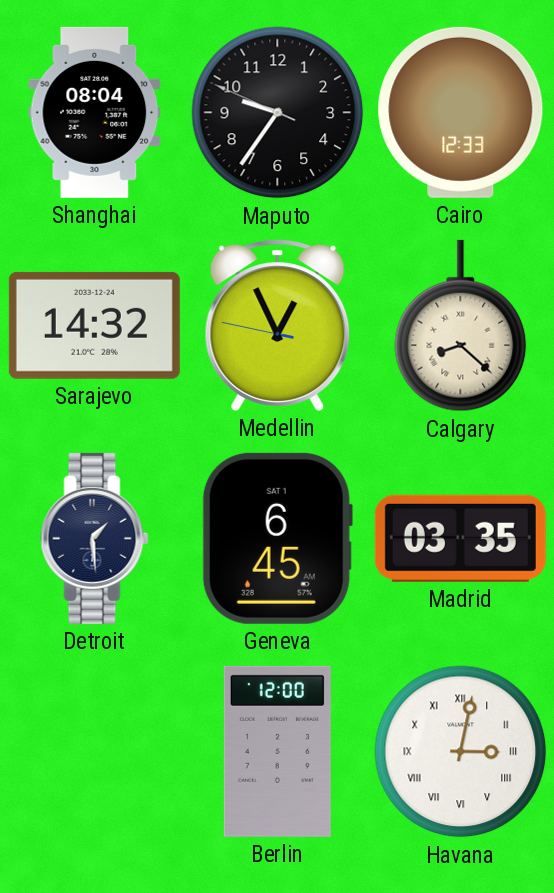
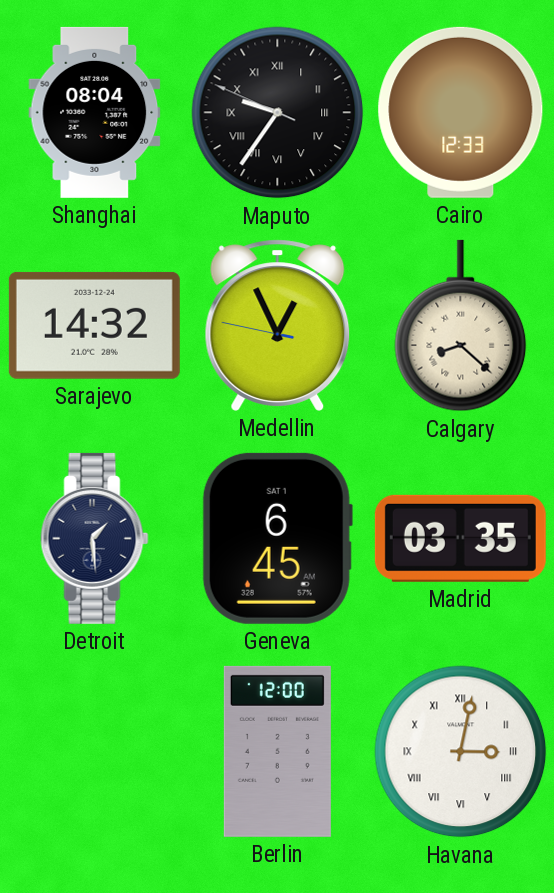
Maputo numerals: Arabic -> Roman (278, 113)
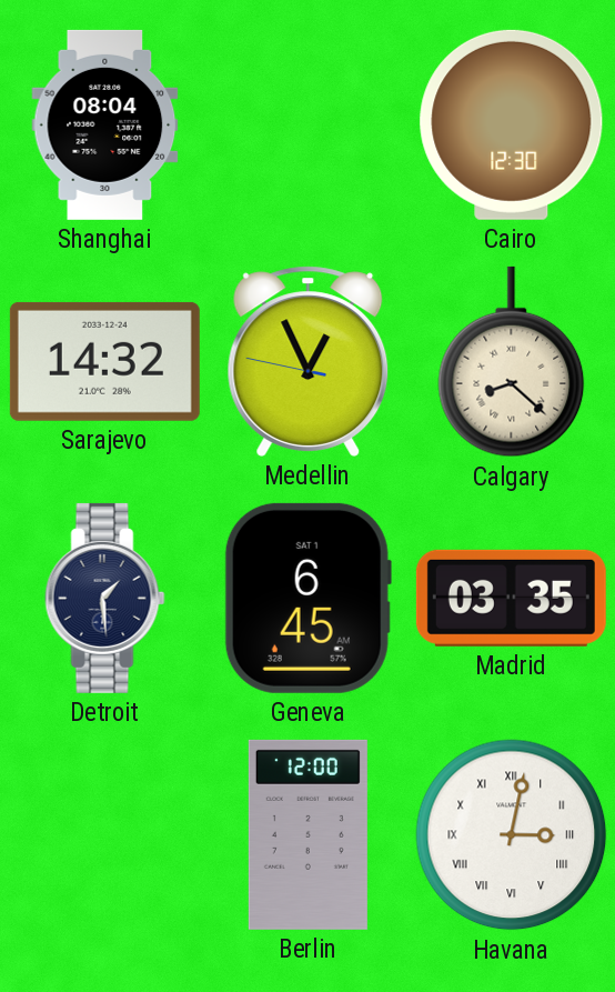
Maputo: 9:35 -> none (278, 113)
Cairo: 12:33 -> 12:30 (512, 124)
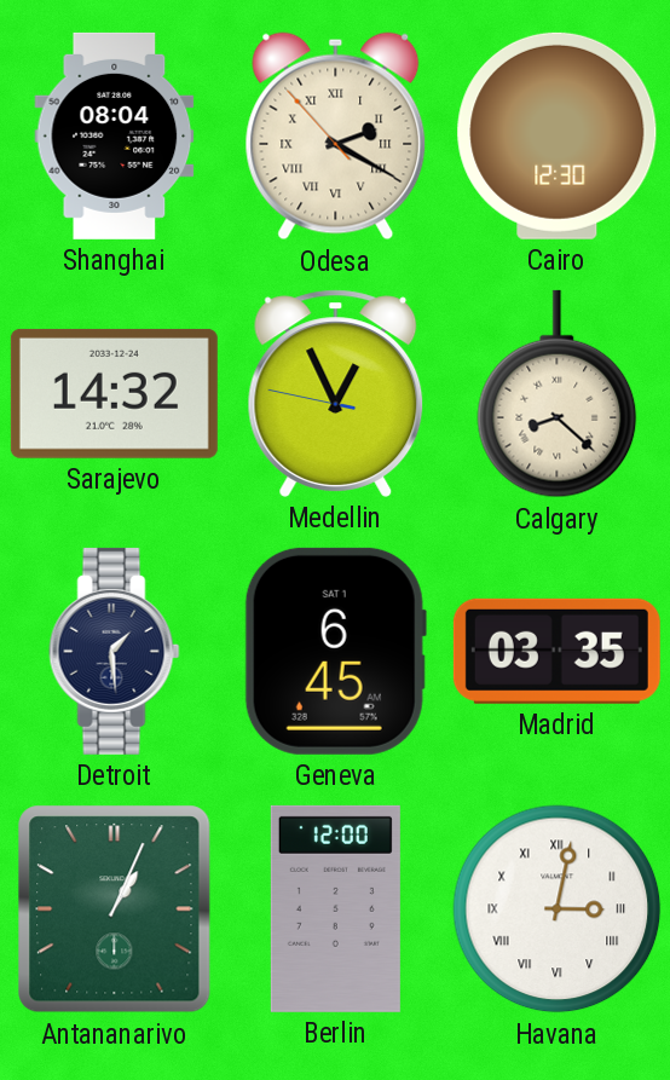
Odesa: none -> 2:19 (336, 137)
Antananarivo: none -> 1:04 (115, 909)
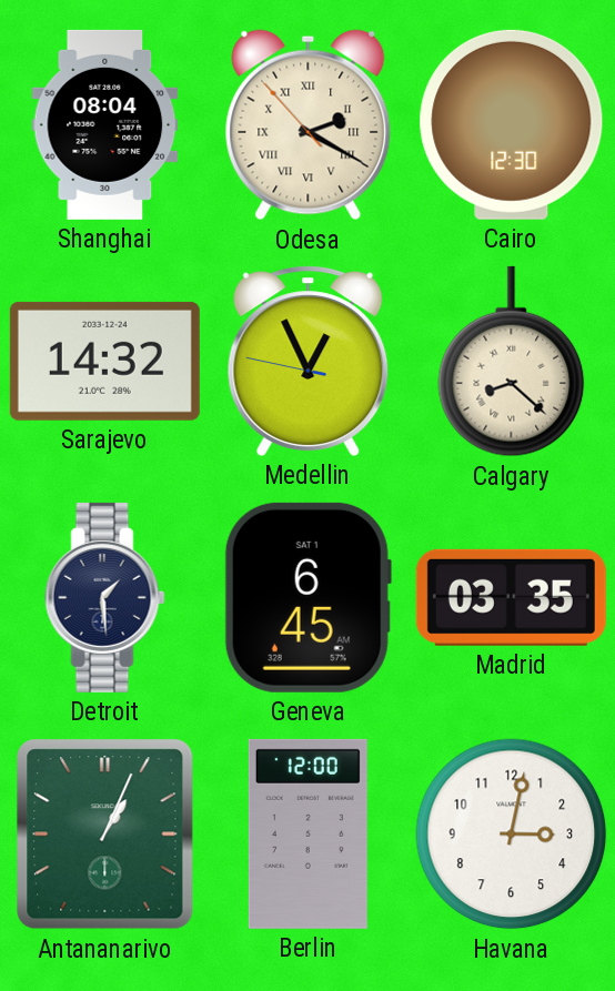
Havana numerals: Roman -> Arabic (512, 835)
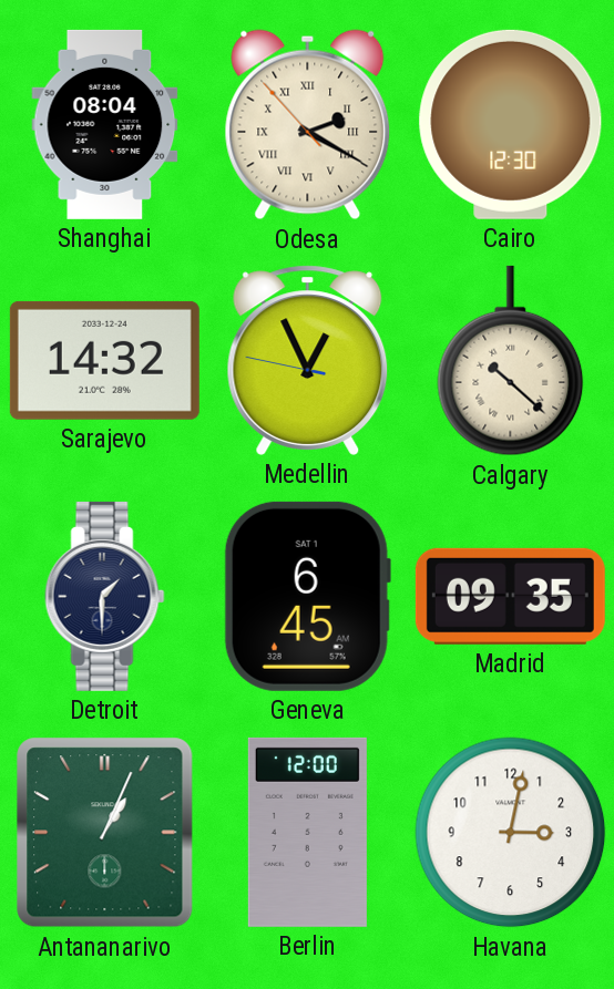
Calgary: 8:22 -> 10:22 (511, 361)
Detroit: 1:29 -> 1:30 (105, 596)
Madrid: 03:35 -> 09:35 (510, 596)
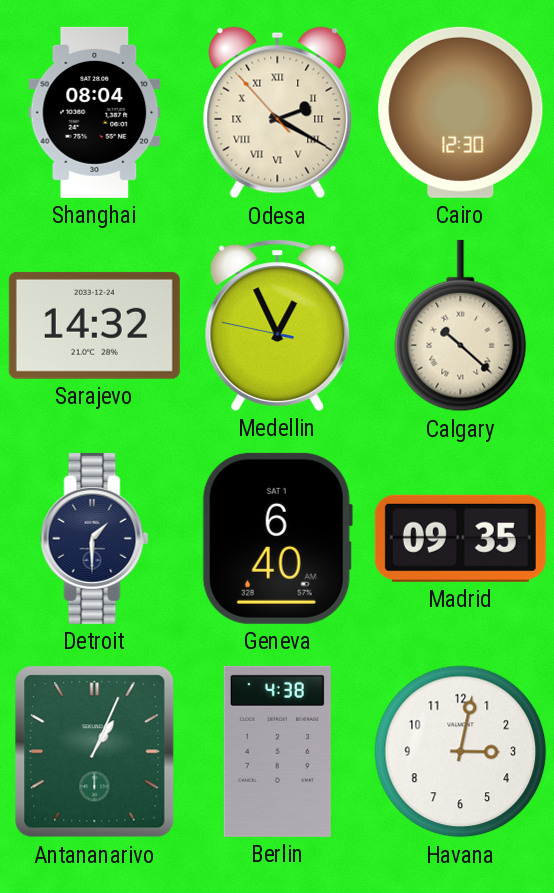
Geneva: 6:45 -> 6:40 (277, 538)
Berlin: 12:00 -> 4:38 (277, 751)
